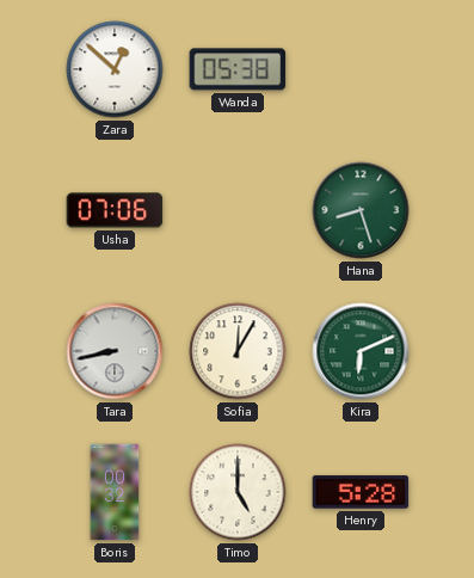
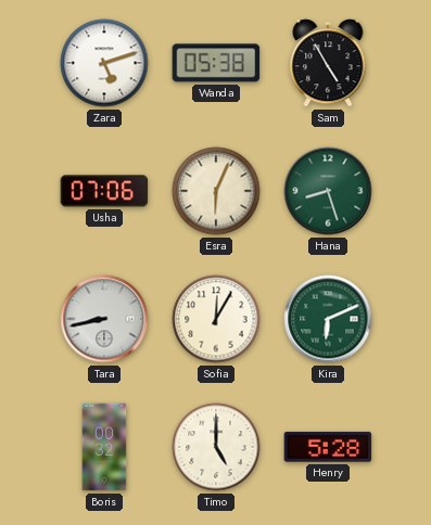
Zara: 12:52 -> 5:12 (104, 63)
Sam: none -> 4:55 (328, 63)
Esra: none -> 6:04 (216, 191)
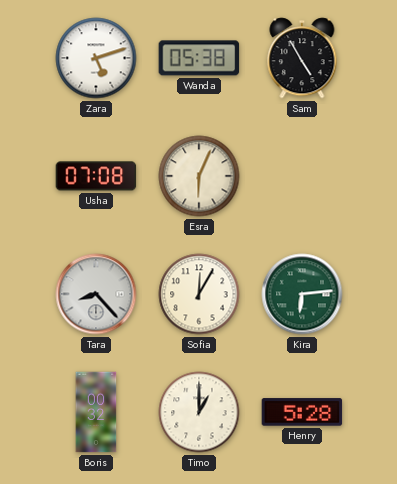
Usha: 07:06 -> 07:08 (96, 176)
Hana: 8:27 -> none (328, 191)
Tara: 8:43 -> 8:23 (96, 294)
Kira: 6:11 -> 6:14 (302, 294)
Timo: 5:00 -> 1:00 (199, 412)
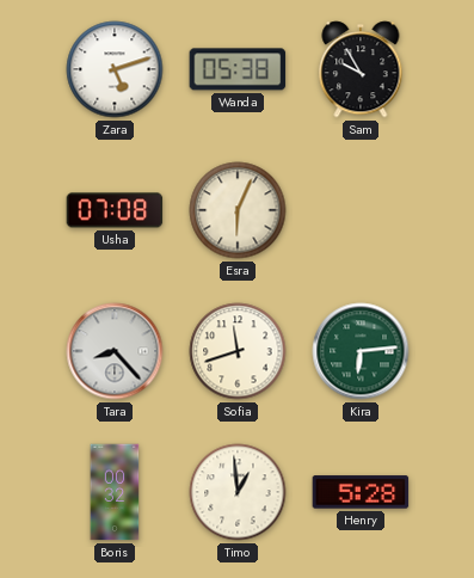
Sam: 4:55 -> 9:55 (361, 69)
Sofia: 12:05 -> 11:42 (238, 351)
Timo: 1:00 -> 12:59 (238, 492)
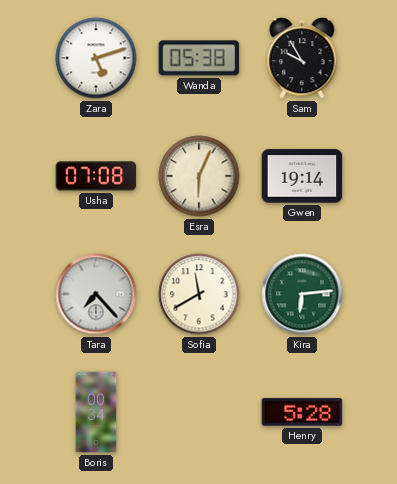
Gwen: none -> 19:14 (302, 176)
Tara: 8:23 -> 7:23 (96, 294)
Sofia: 11:42 -> 11:40 (199, 294)
Boris: 00:32 -> 00:34 (96, 412)
Timo: 12:59 -> none (238, 492)
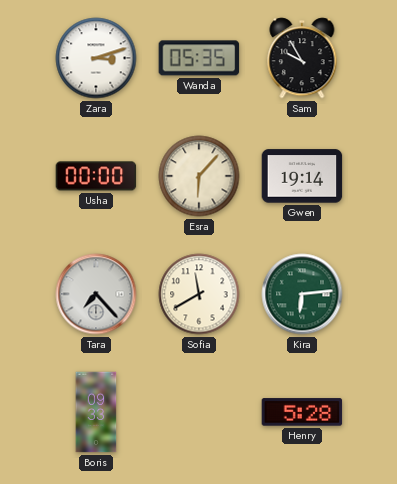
Zara: 5:12 -> 3:12 (96, 58)
Wanda: 05:38 -> 05:35 (199, 58)
Usha: 07:08 -> 00:00 (96, 176)
Esra: 6:04 -> 6:07 (199, 176)
Boris: 00:34 -> 09:33 (96, 412)
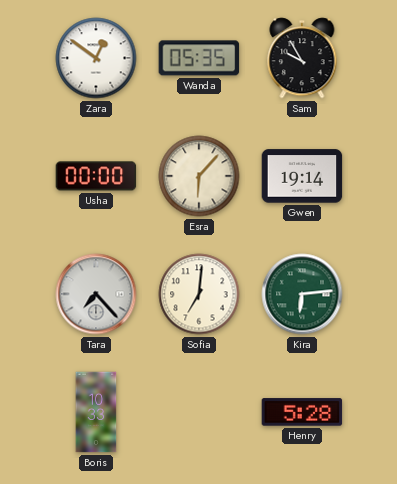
Zara: 3:12 -> 12:51 (96, 58)
Sofia: 11:40 -> 7:01 (199, 294)
Boris: 09:33 -> 10:33 (96, 412)
